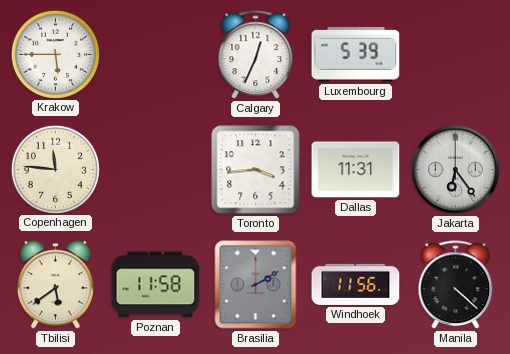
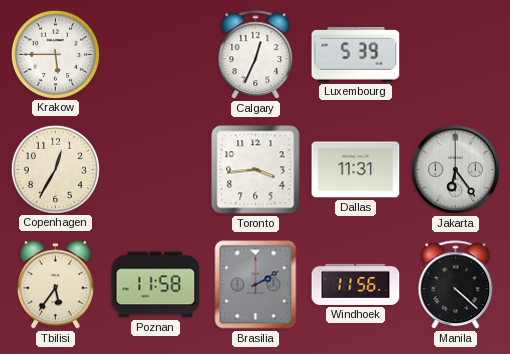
Copenhagen: 11:46 -> 12:35 (55, 169)
Tbilisi: 5:39 -> 5:36 (55, 285)
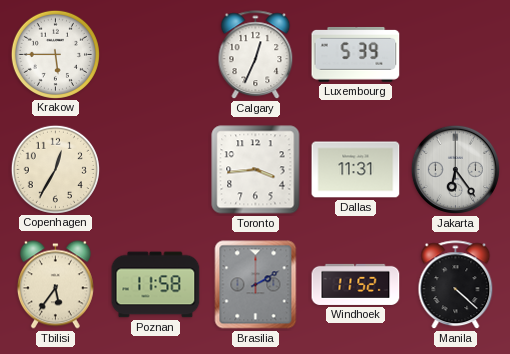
Windhoek: 11:56 -> 11:52 (356, 284)
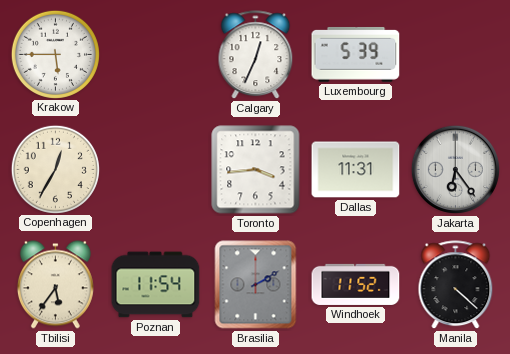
Poznan: 11:58 -> 11:54 (156, 285)
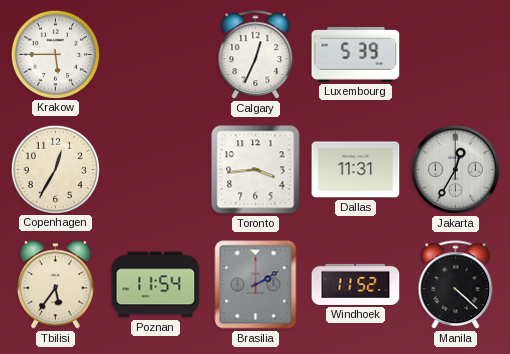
Jakarta: 6:24 -> 12:35 (455, 169)
